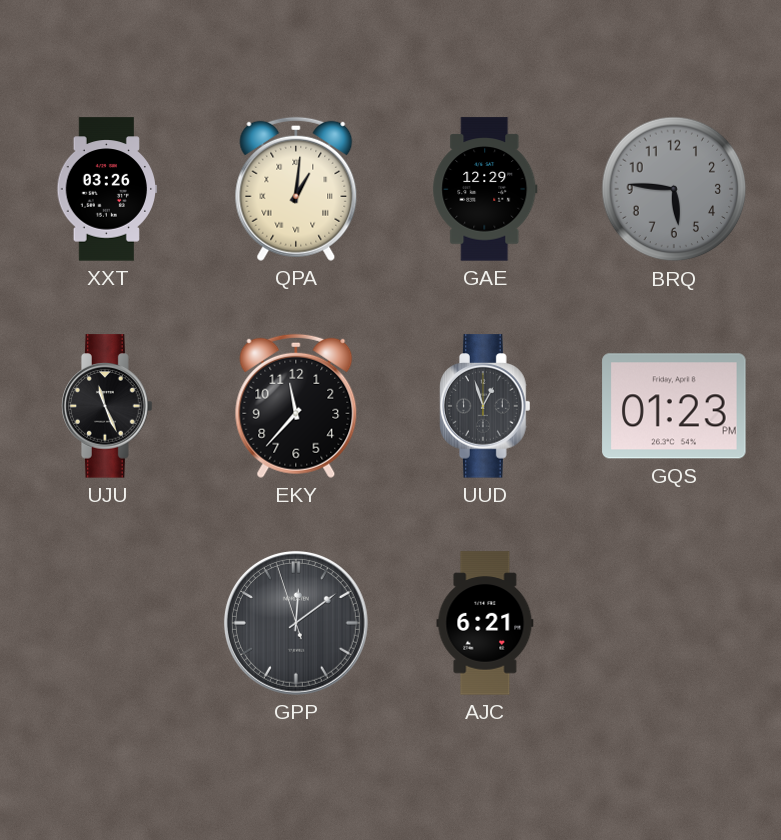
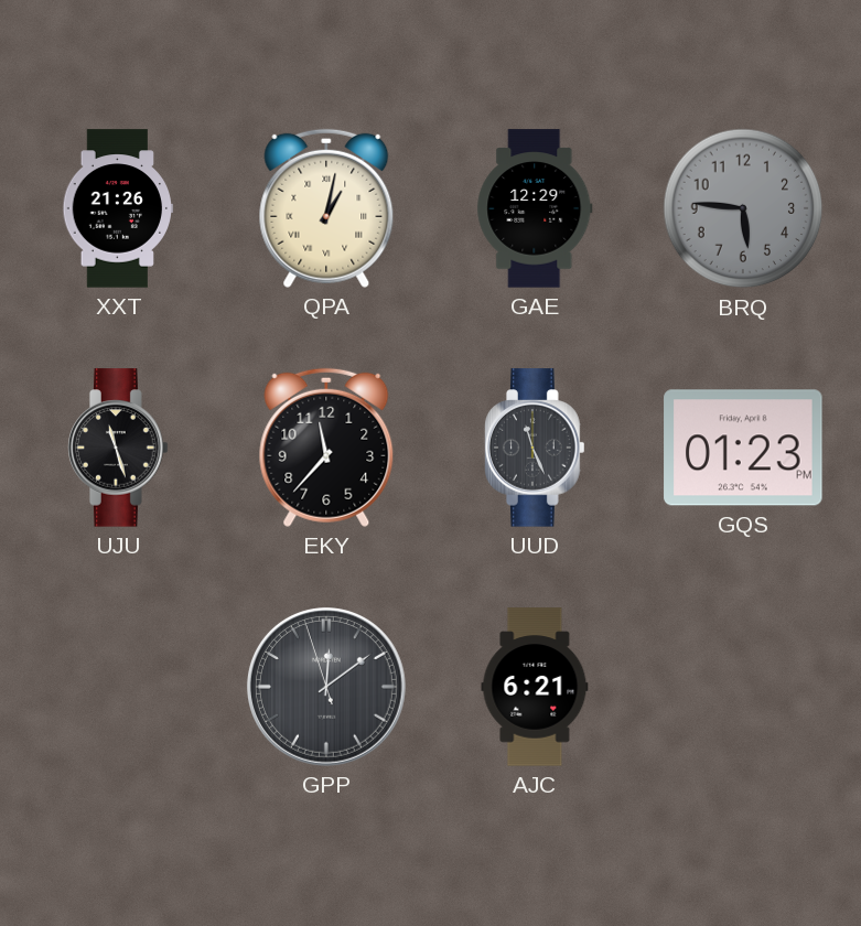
XXT: 03:26 -> 21:26 (118, 208)
QPA: 1:01 -> 1:02 (326, 208)
UJU: 11:26 -> 11:27 (118, 448)
UUD: 12:57 -> 11:26 (535, 448)
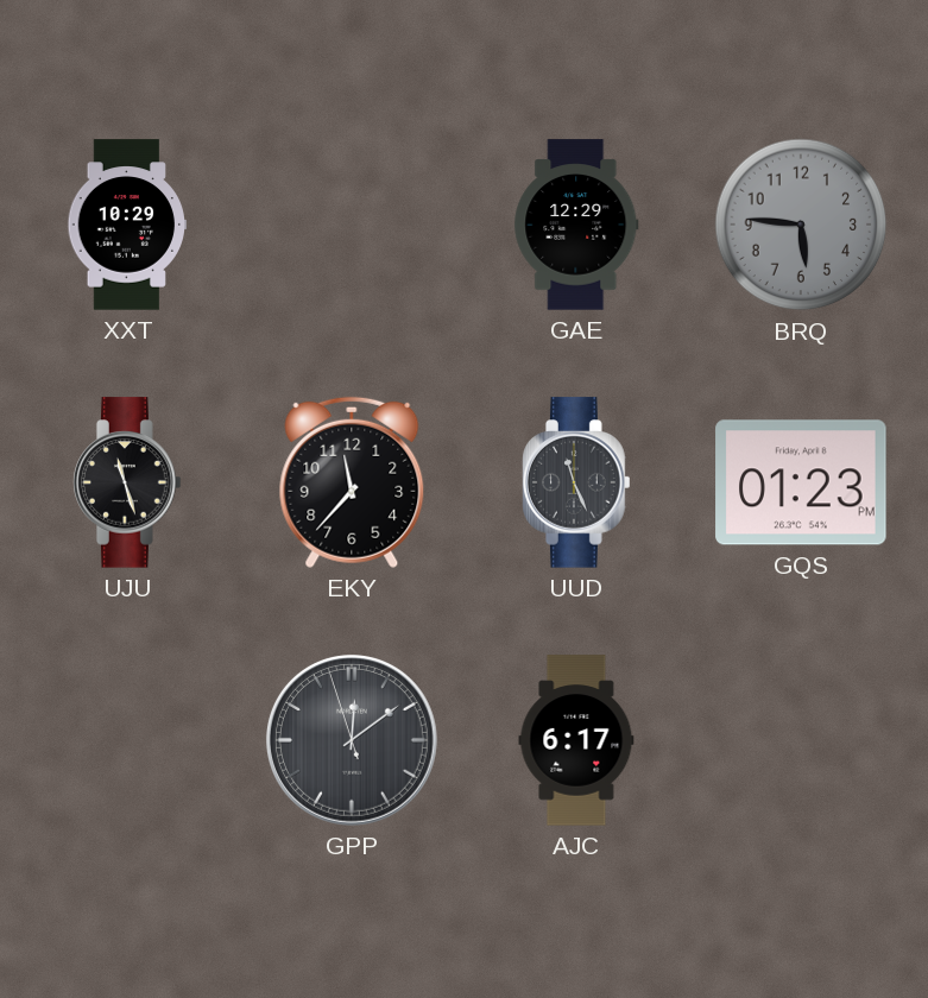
XXT: 21:26 -> 10:29 (127, 225)
QPA: 1:02 -> none (326, 208)
AJC: 6:21 -> 6:17 (576, 740)
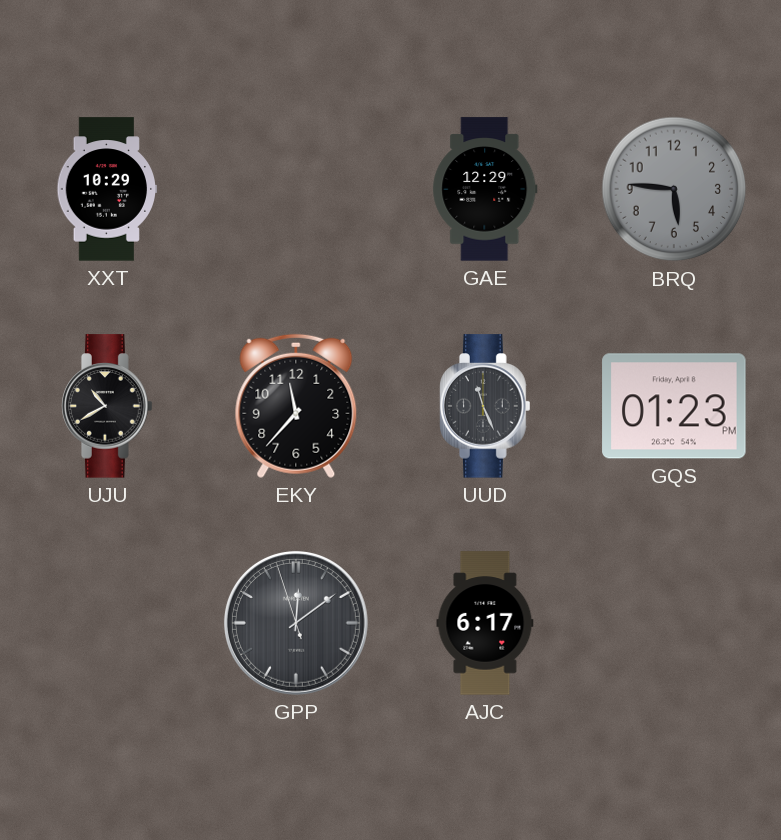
UJU: 11:27 -> 10:40 (107, 406)
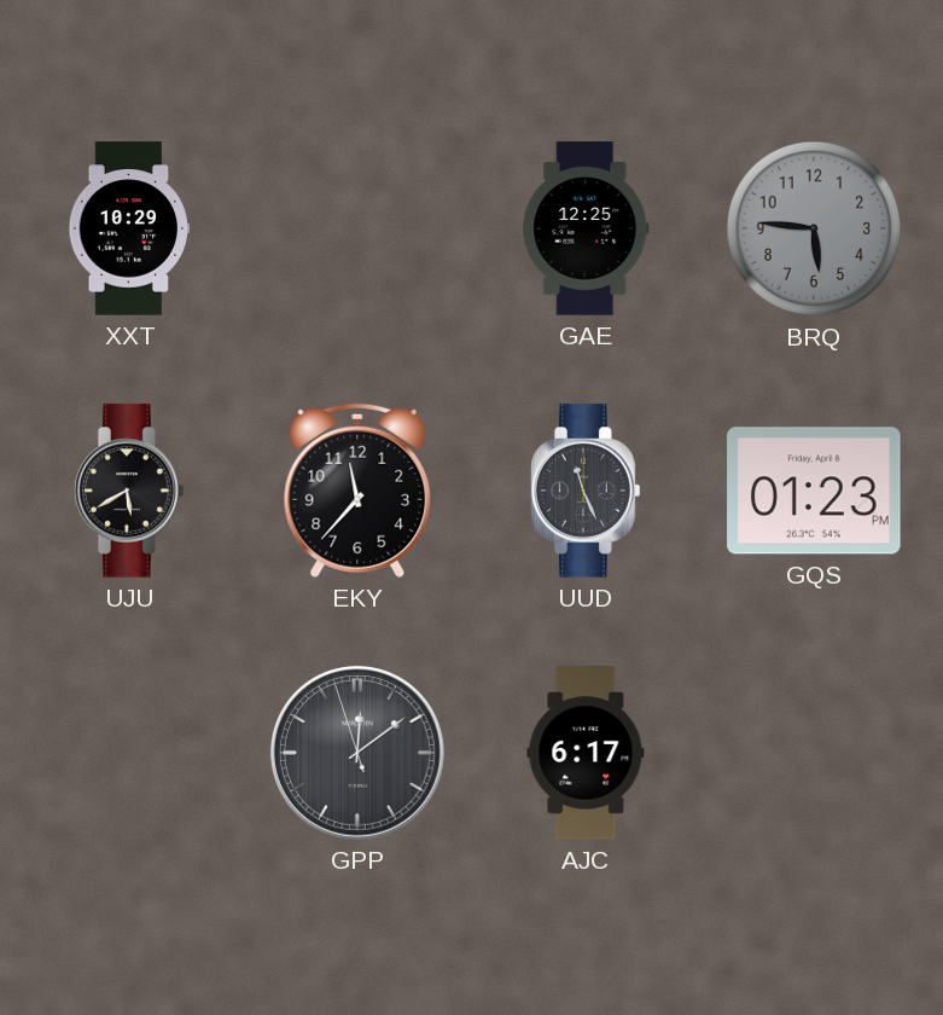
GAE: 12:29 -> 12:25 (586, 228)
UJU: 10:40 -> 5:40 (129, 491)
